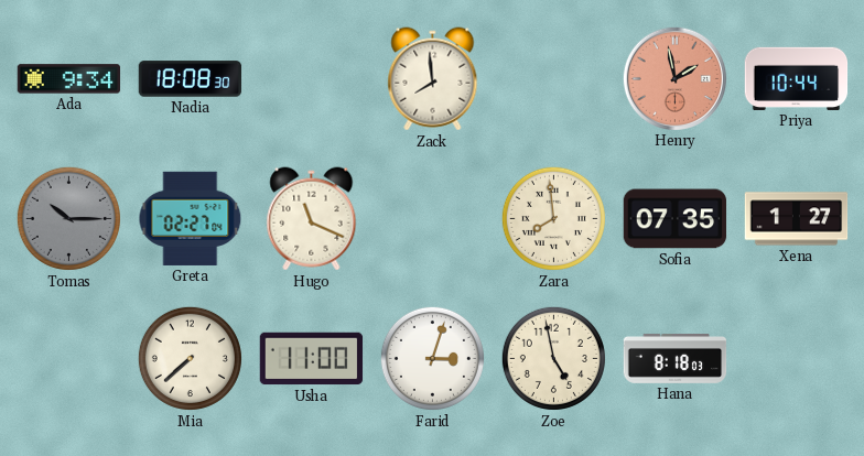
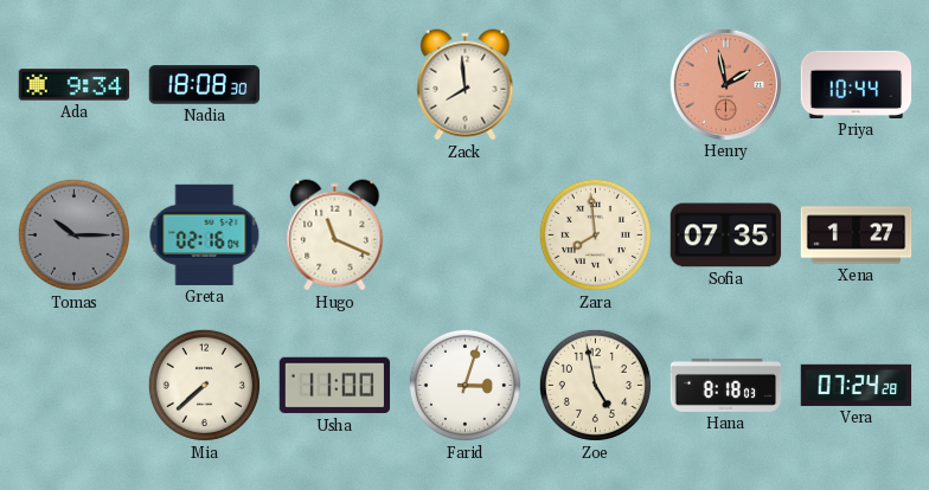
Greta: 02:27 -> 02:16 (205, 234)
Vera: none -> 07:24 (857, 385)
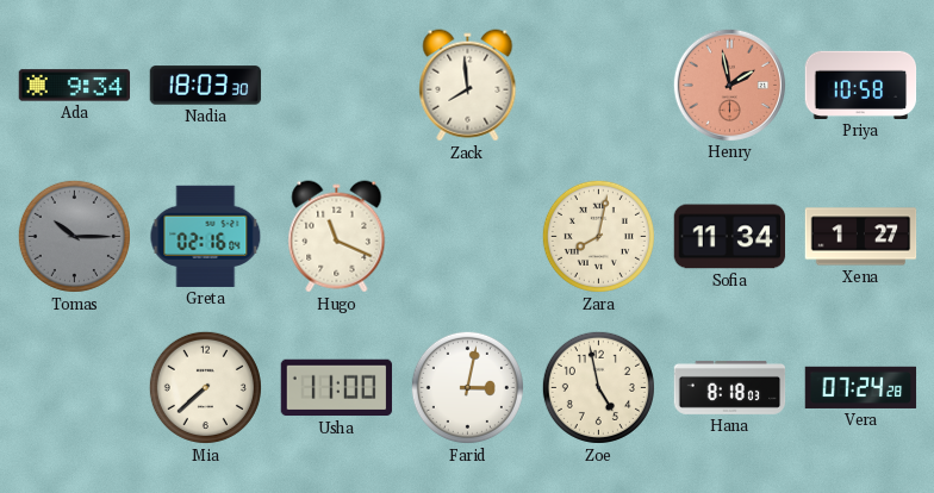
Nadia: 18:08 -> 18:03 (206, 86)
Priya: 10:44 -> 10:58 (861, 85)
Zara: 7:59 -> 8:02 (598, 236)
Sofia: 07:35 -> 11:34 (730, 237)
Farid: 3:03 -> 3:02 (467, 387)
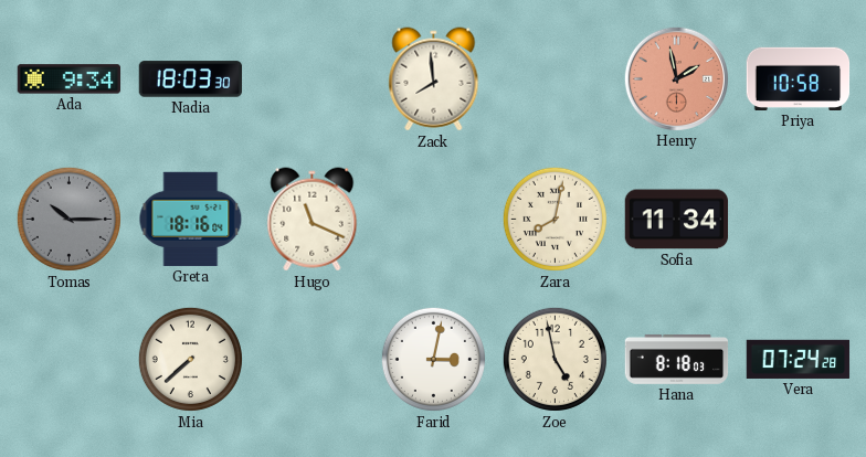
Greta: 02:16 -> 18:16 (191, 219)
Xena: 1:27 -> none (861, 237)
Usha: 11:00 -> none (337, 388)
